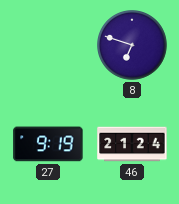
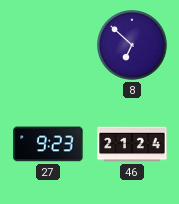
8: 6:48 -> 6:52 (133, 46)
27: 9:19 -> 9:23 (48, 144)
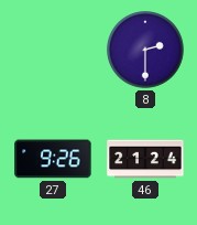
8: 6:52 -> 2:30 (146, 51)
27: 9:23 -> 9:26 (53, 159)
